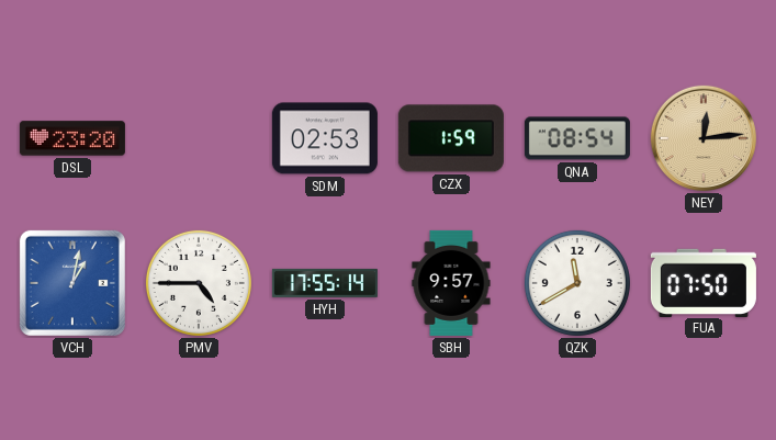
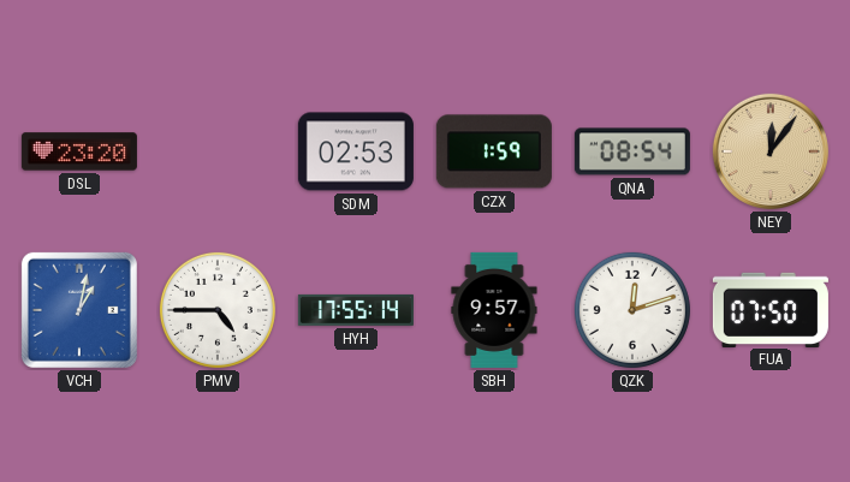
NEY: 12:14 -> 12:06 (771, 151)
QZK: 11:40 -> 12:12 (632, 310)
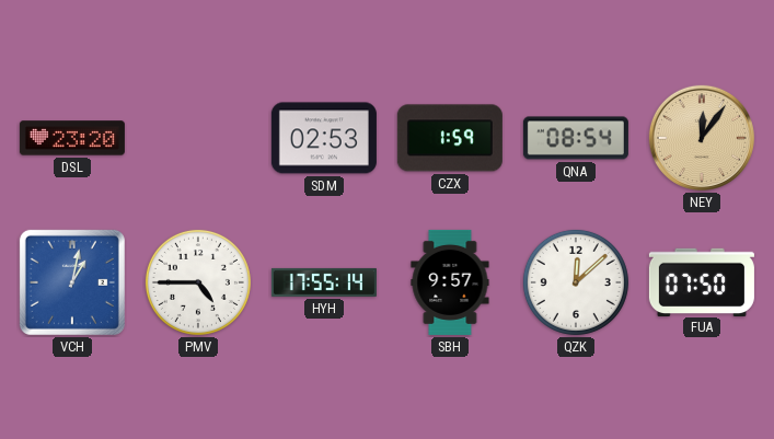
QZK: 12:12 -> 12:08 (576, 282)
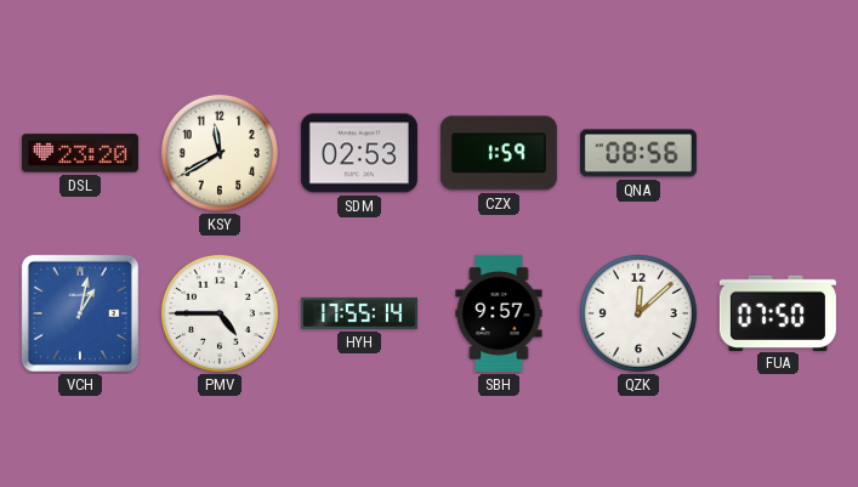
KSY: none -> 11:40 (220, 153)
QNA: 08:54 -> 08:56 (638, 153)
NEY: 12:06 -> none (702, 138)
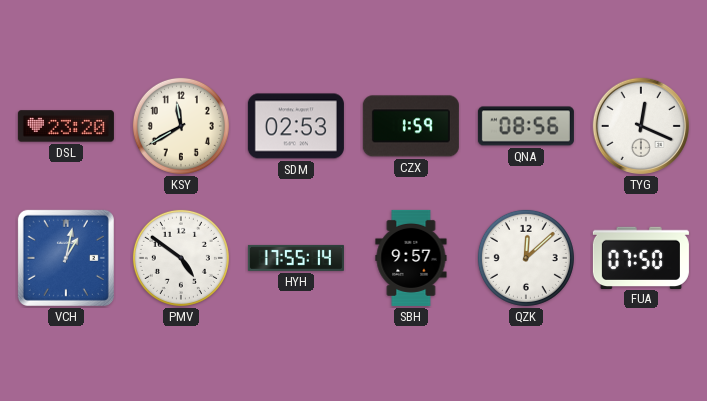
TYG: none -> 12:19 (641, 126)
PMV: 4:45 -> 4:51 (181, 258)
